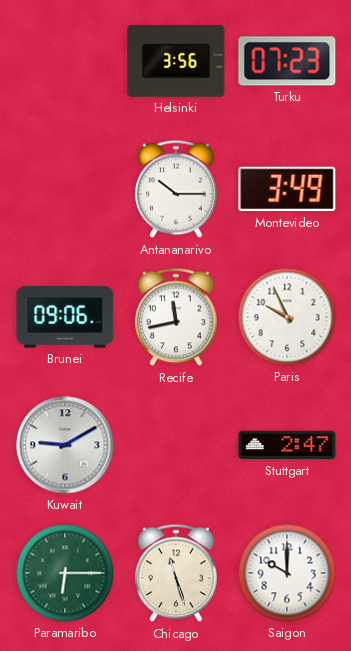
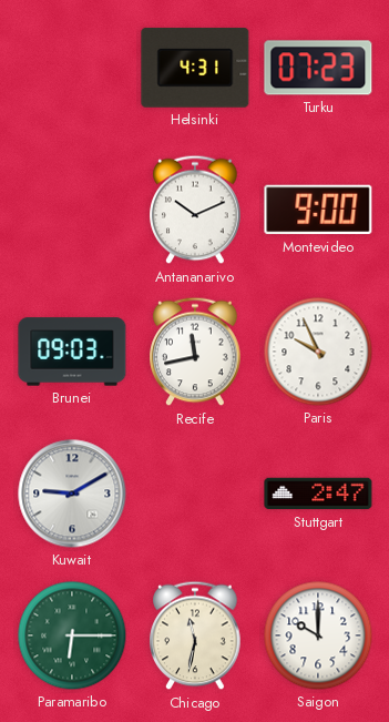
Helsinki: 3:56 -> 4:31 (195, 68)
Antananarivo: 10:15 -> 10:11 (195, 210)
Montevideo: 3:49 -> 9:00 (318, 210)
Brunei: 09:06 -> 09:03 (72, 352)
Chicago: 11:27 -> 11:32 (195, 635)
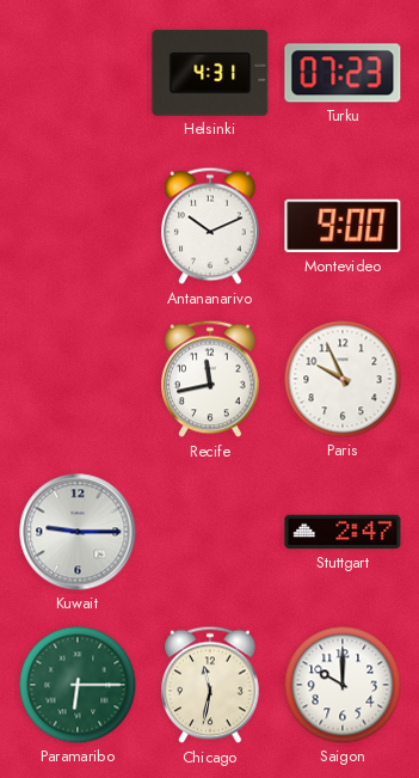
Brunei: 09:03 -> none (72, 352)
Kuwait: 9:10 -> 9:15 (78, 532)
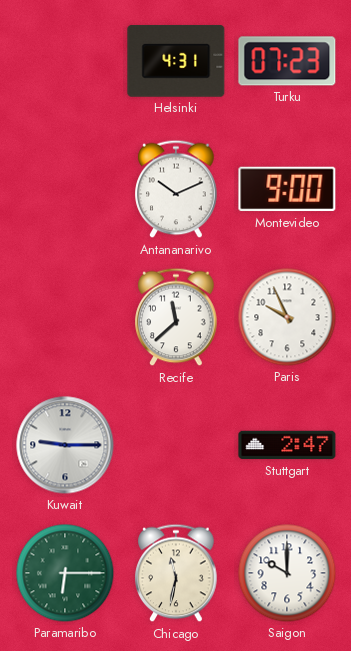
Recife: 11:43 -> 11:38 (176, 317)
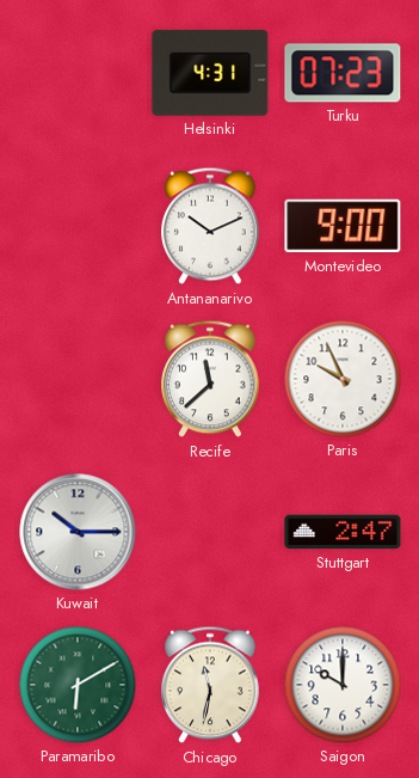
Kuwait: 9:15 -> 10:15 (78, 532)
Paramaribo: 6:15 -> 6:10 (78, 685)
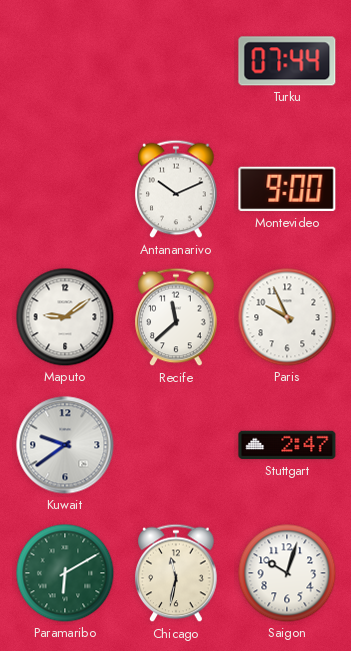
Helsinki: 4:31 -> none (210, 73)
Turku: 07:23 -> 07:44 (287, 61)
Maputo: none -> 9:09 (65, 317)
Kuwait: 10:15 -> 9:39 (65, 445)
Saigon: 10:00 -> 10:03 (287, 573)
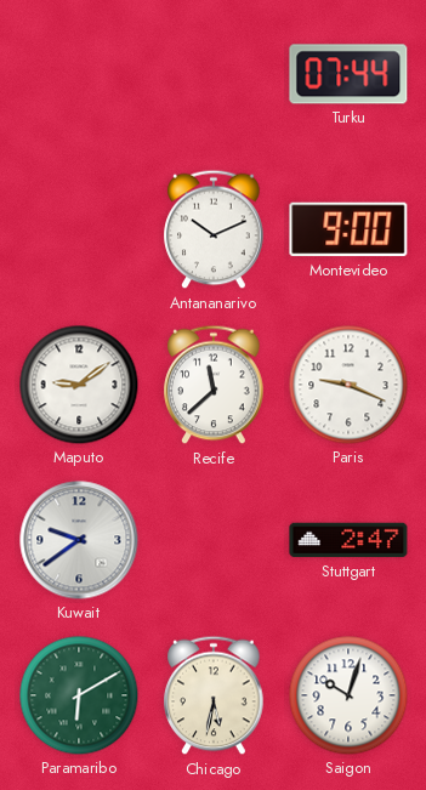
Paris: 9:56 -> 9:19 (348, 385)
Chicago: 11:32 -> 5:32 (214, 695)
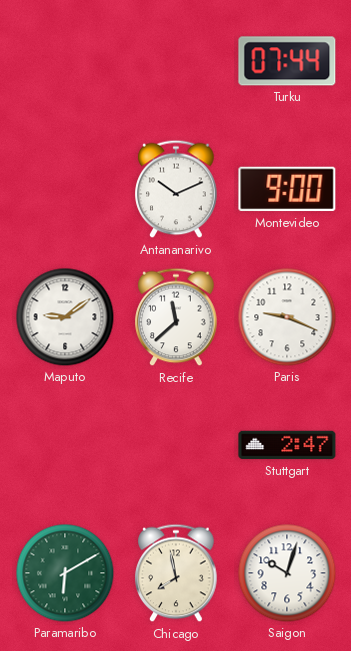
Kuwait: 9:39 -> none (79, 540)
Chicago: 5:32 -> 7:58 (176, 573)
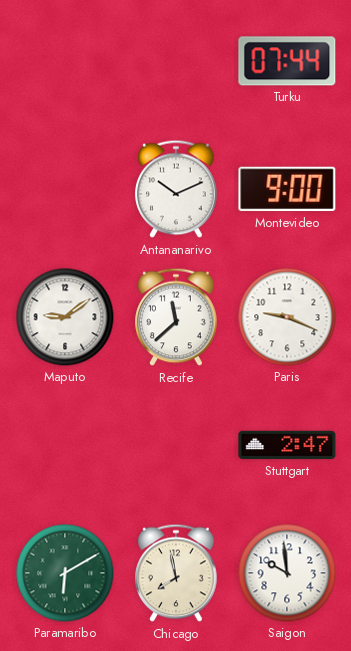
Saigon: 10:03 -> 9:59 (287, 573)
